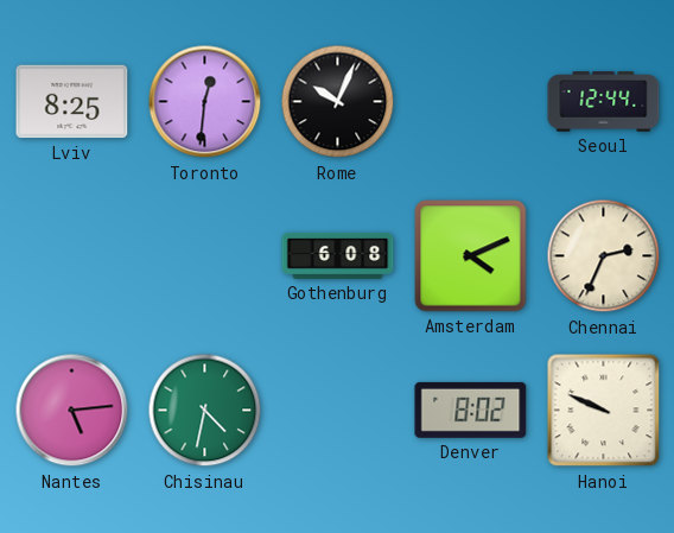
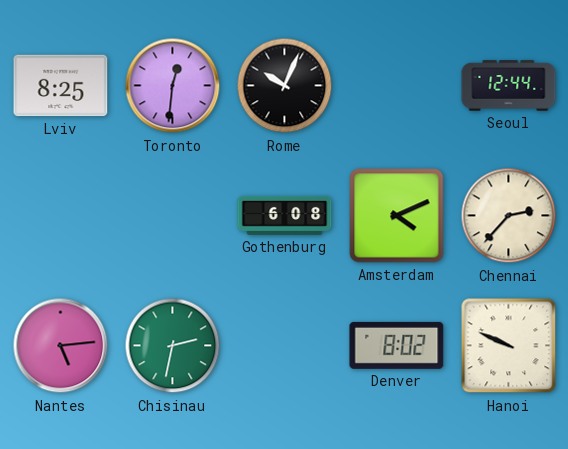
Chennai: 2:34 -> 2:37 (509, 216)
Chisinau: 4:32 -> 2:32 (173, 346)
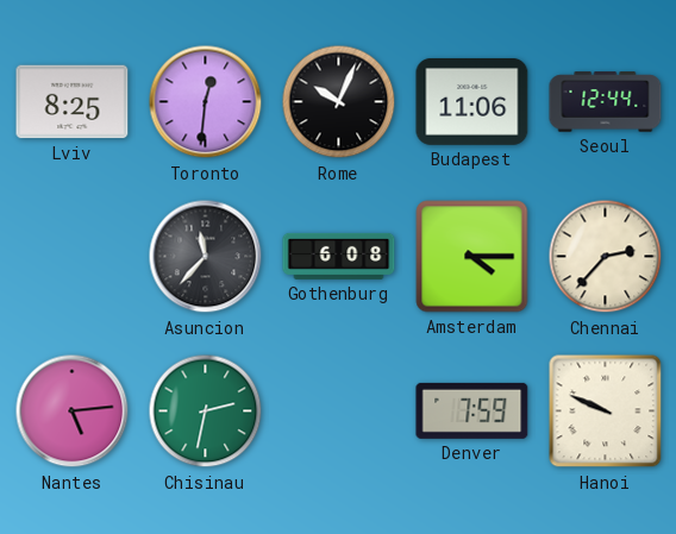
Budapest: none -> 11:06 (472, 101)
Asuncion: none -> 11:37 (206, 257)
Amsterdam: 4:11 -> 4:15 (472, 257)
Denver: 8:02 -> 7:59 (472, 410)
